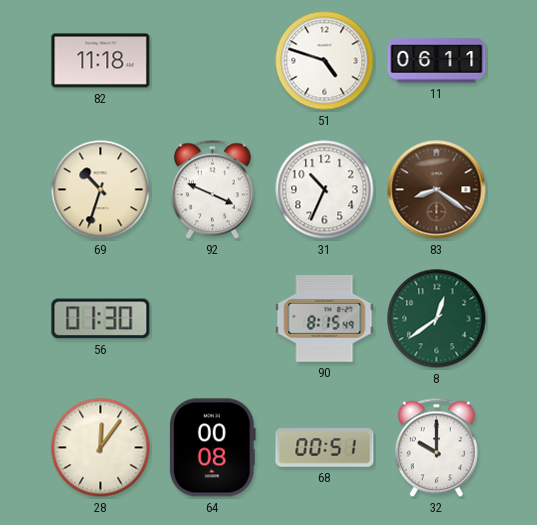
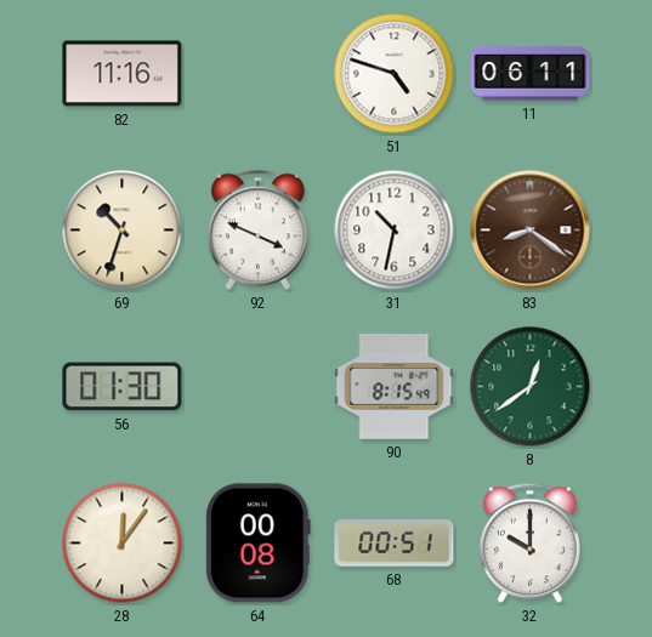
82: 11:18 -> 11:16 (123, 74)
31: 10:34 -> 10:32 (395, 231)
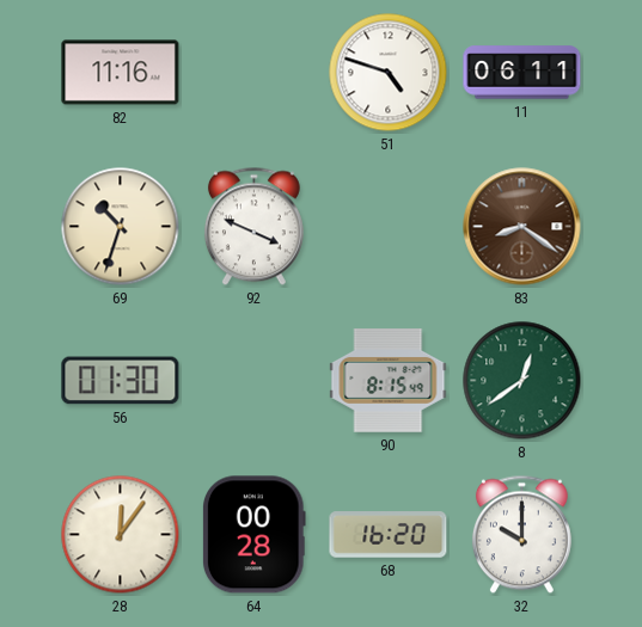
31: 10:32 -> none (395, 231)
64: 00:08 -> 00:28 (253, 535)
68: 00:51 -> 16:20 (389, 535)
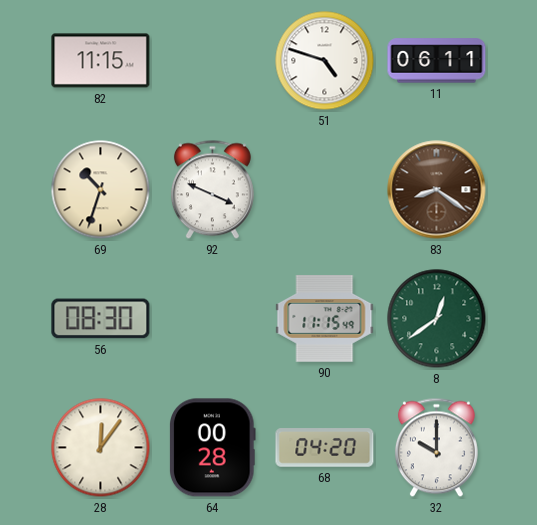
82: 11:16 -> 11:15 (101, 61)
56: 01:30 -> 08:30 (101, 319)
90: 8:15 -> 11:15 (325, 319)
68: 16:20 -> 04:20 (325, 448)
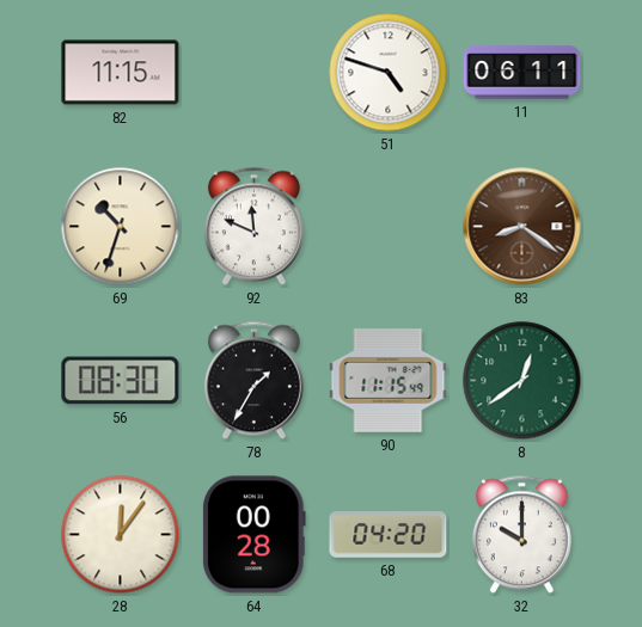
92: 3:49 -> 11:49 (253, 227)
78: none -> 1:35 (253, 381)
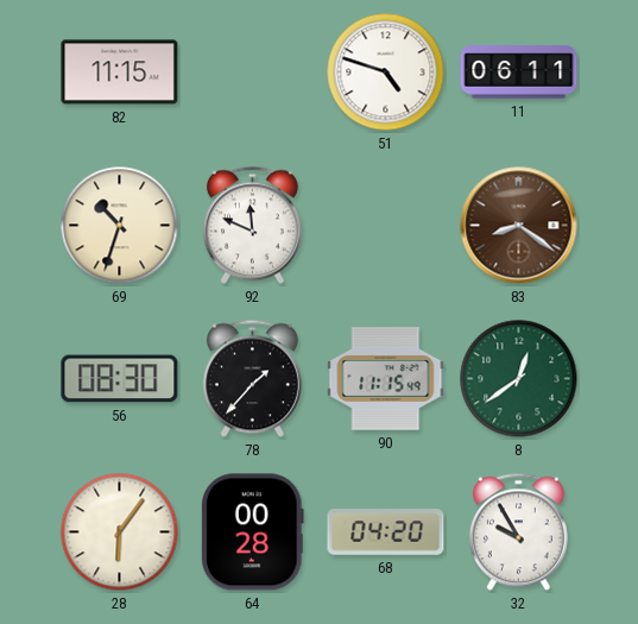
78: 1:35 -> 1:37 (252, 379)
28: 12:06 -> 6:06 (120, 532)
32: 10:00 -> 9:55 (518, 532)
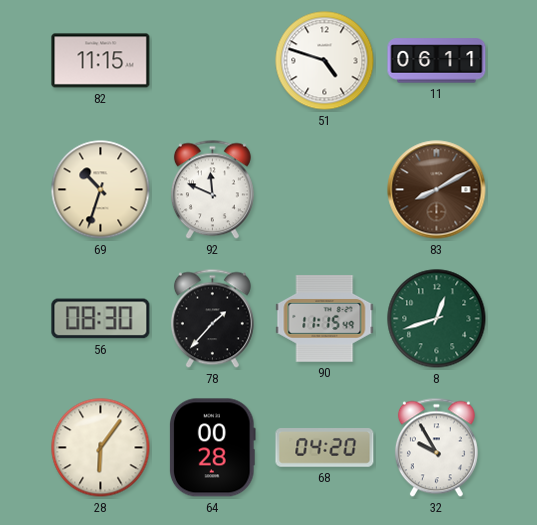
83: 8:21 -> 8:10 (437, 190)
8: 12:39 -> 12:42 (437, 319)
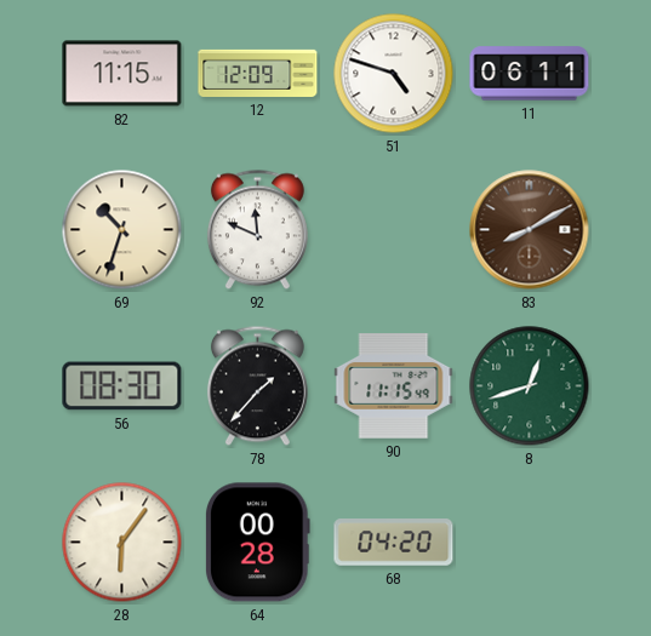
12: none -> 12:09 (258, 73)
32: 9:55 -> none (436, 448)
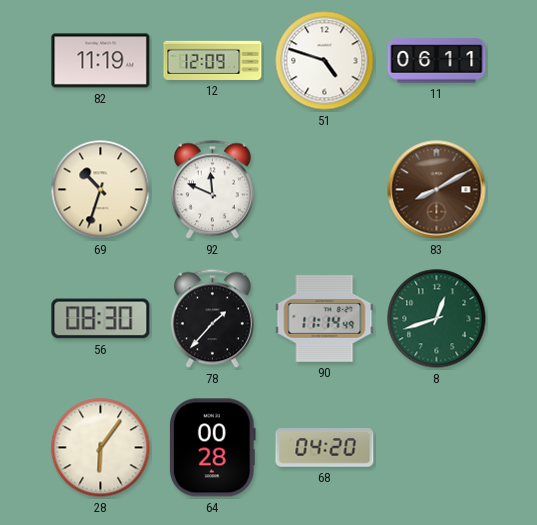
82: 11:15 -> 11:19 (101, 61)
90: 11:15 -> 11:14 (325, 319)
